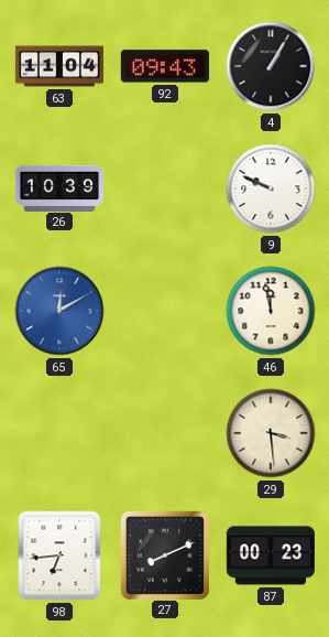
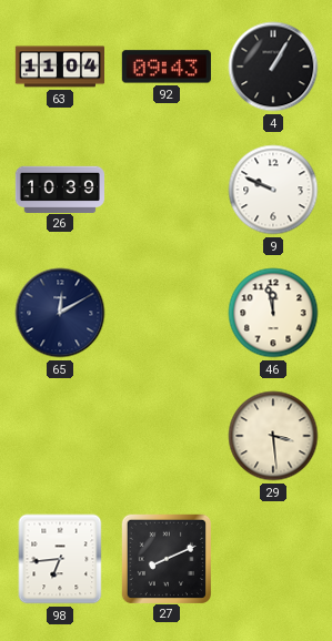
65 dial: blue -> navy (60, 313)
87: 00:23 -> none (271, 555)
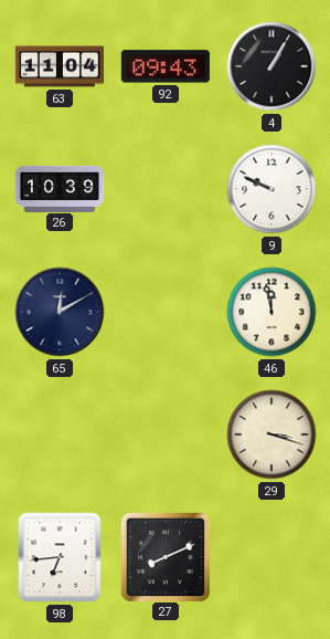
29: 3:29 -> 3:18 (272, 434)
